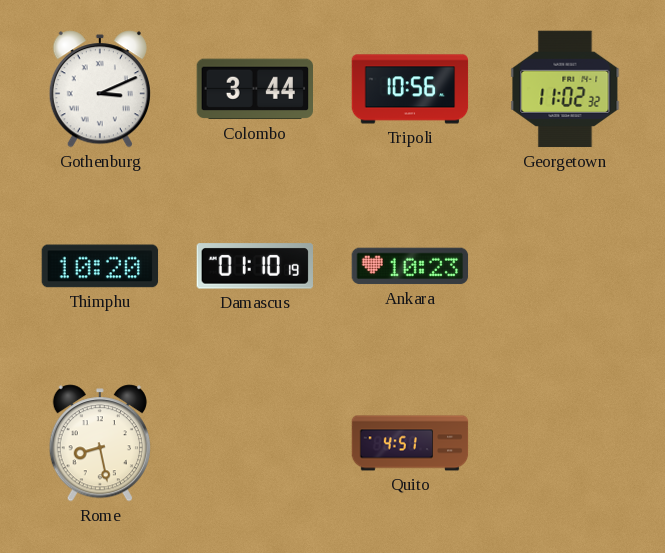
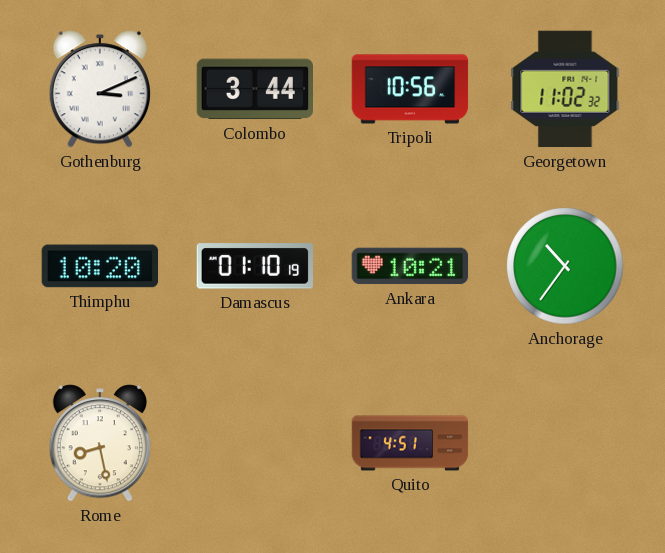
Ankara: 10:23 -> 10:21 (410, 266)
Anchorage: none -> 10:36 (565, 266)
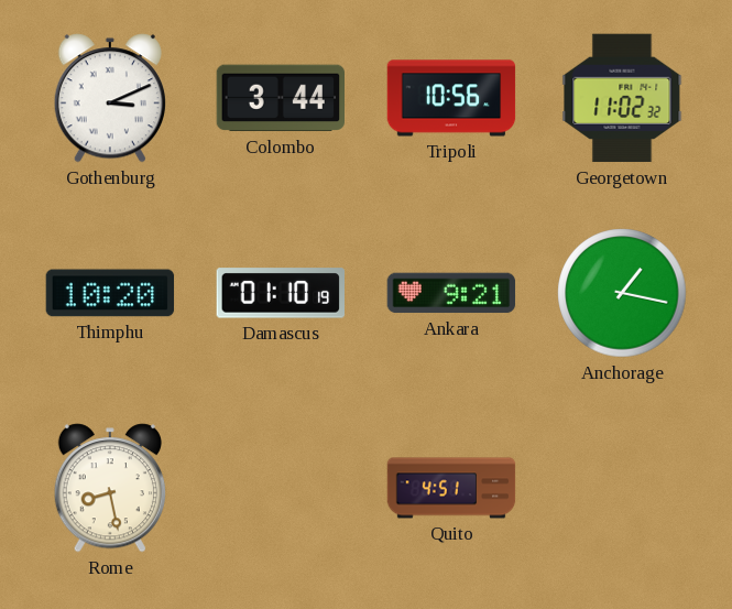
Ankara: 10:21 -> 9:21 (451, 293)
Anchorage: 10:36 -> 1:17 (622, 293)
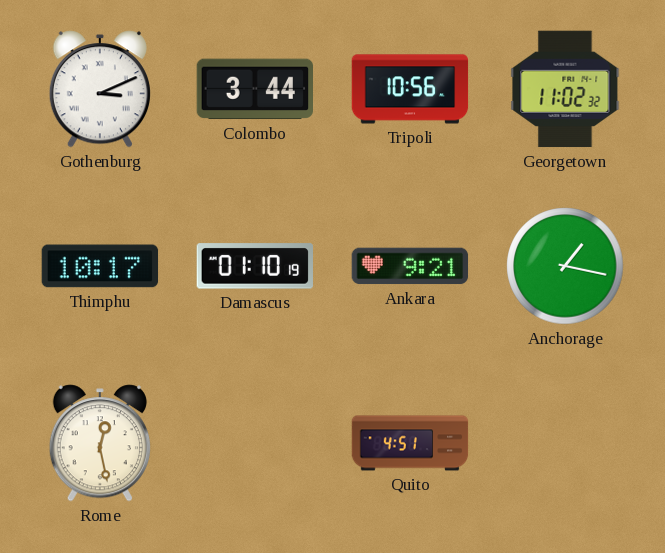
Thimphu: 10:20 -> 10:17 (100, 266)
Rome: 8:28 -> 12:28 (100, 443)
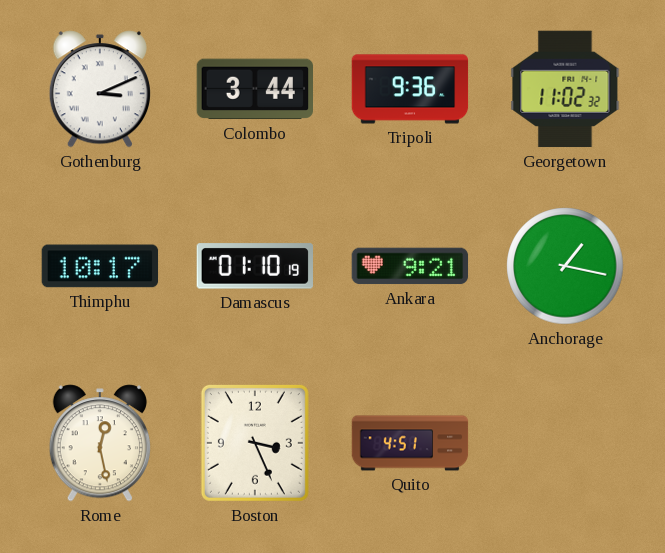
Tripoli: 10:56 -> 9:36 (410, 89)
Boston: none -> 3:26 (255, 443)
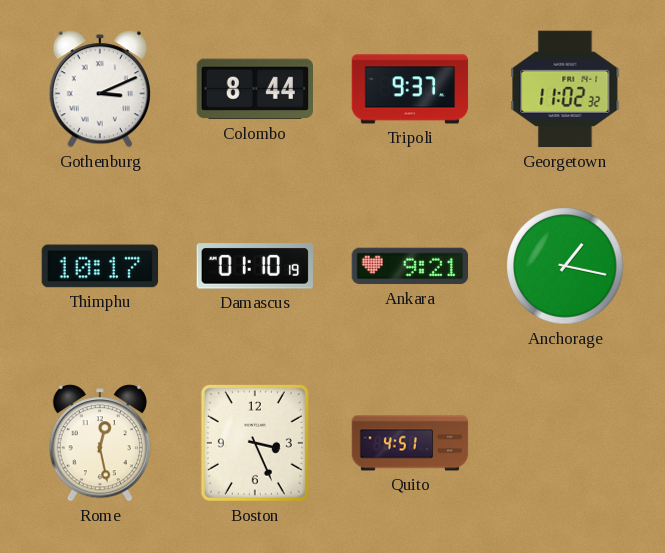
Colombo: 3:44 -> 8:44 (255, 89)
Tripoli: 9:36 -> 9:37 (410, 89)
